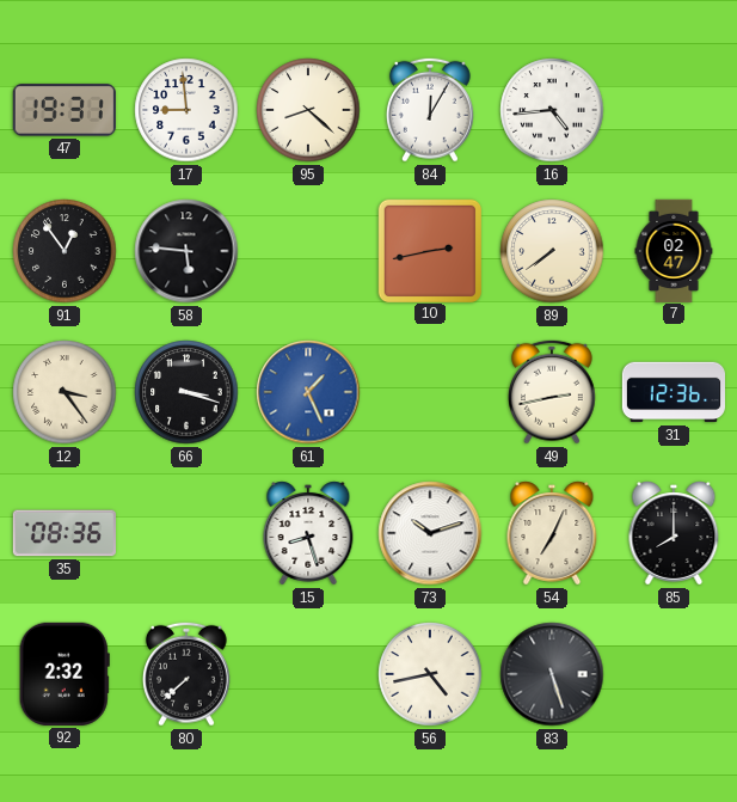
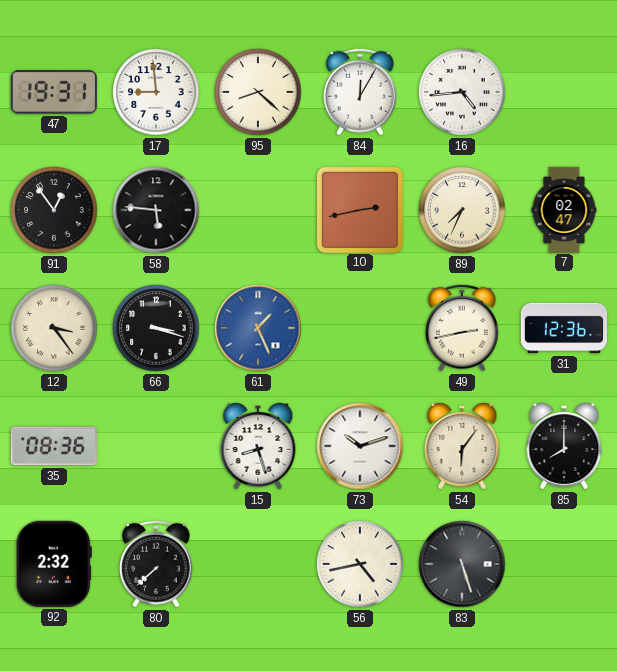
89: 7:39 -> 7:34 (462, 210)
54: 7:04 -> 6:06 (462, 446)
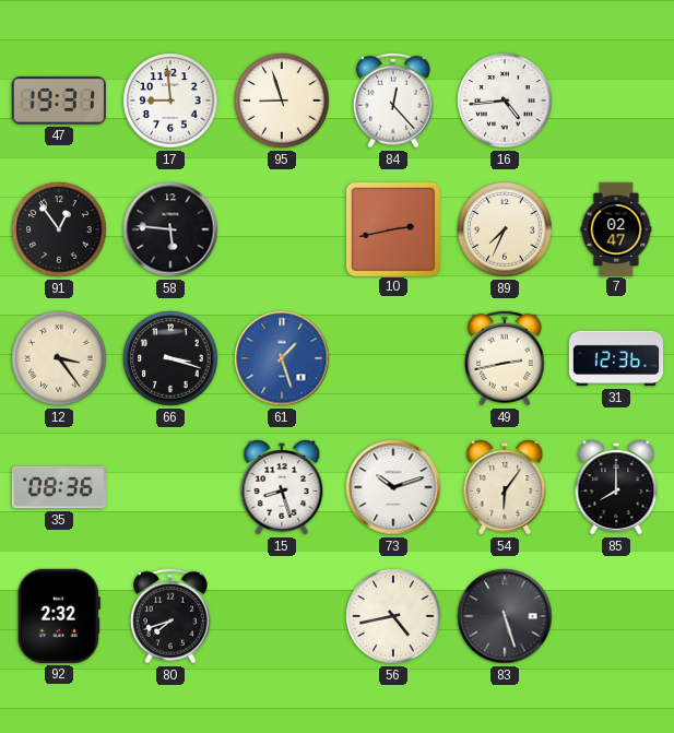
95: 8:22 -> 8:57 (282, 101)
84: 12:05 -> 12:23 (394, 101)
61: 1:26 -> 1:27 (282, 358)
80: 7:38 -> 7:42 (172, 616)
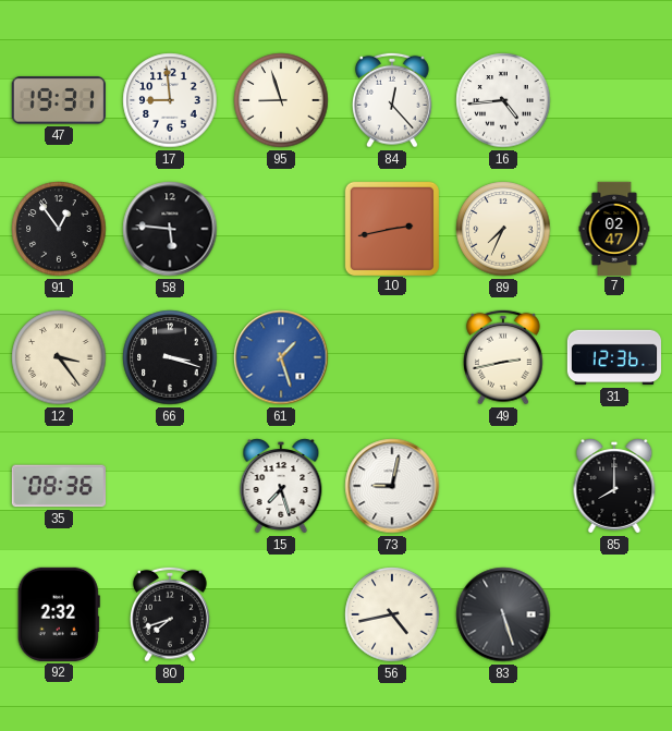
15: 8:27 -> 7:27 (281, 486)
73: 10:12 -> 9:02 (392, 486)
54: 6:06 -> none (505, 487)
